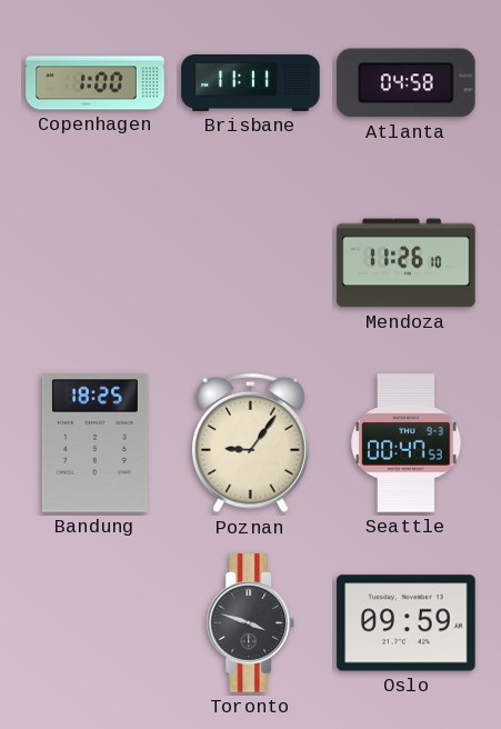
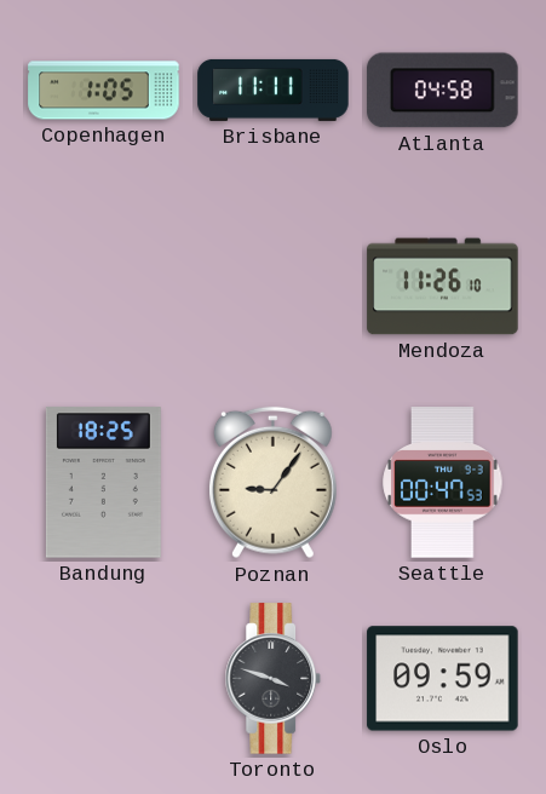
Copenhagen: 1:00 -> 1:05 (104, 91)
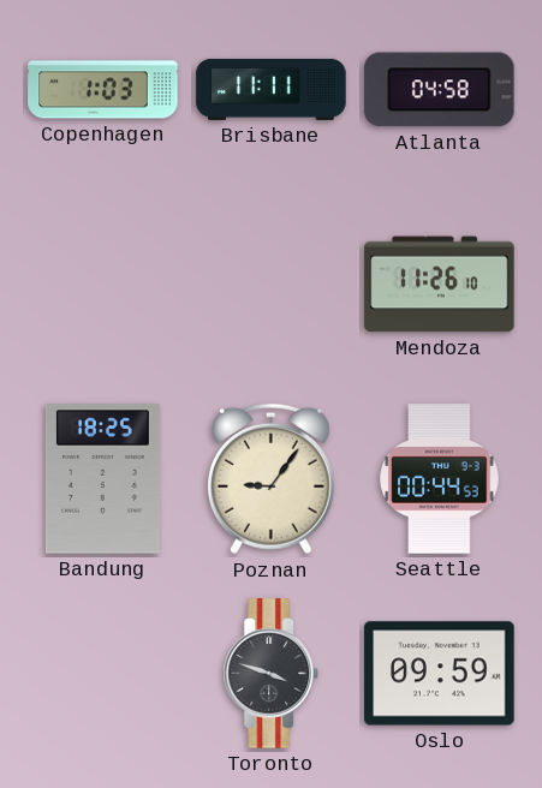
Copenhagen: 1:05 -> 1:03 (103, 90)
Seattle: 00:47 -> 00:44 (440, 479)
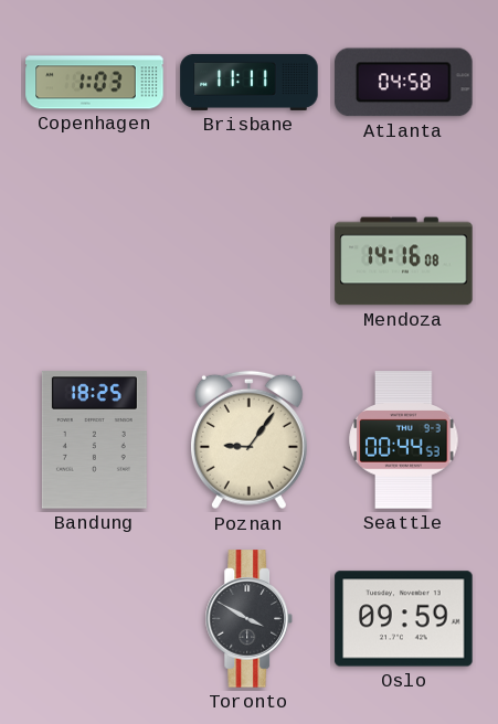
Mendoza: 11:26 -> 14:16 (404, 262)
Toronto: 3:48 -> 3:50 (250, 619)
